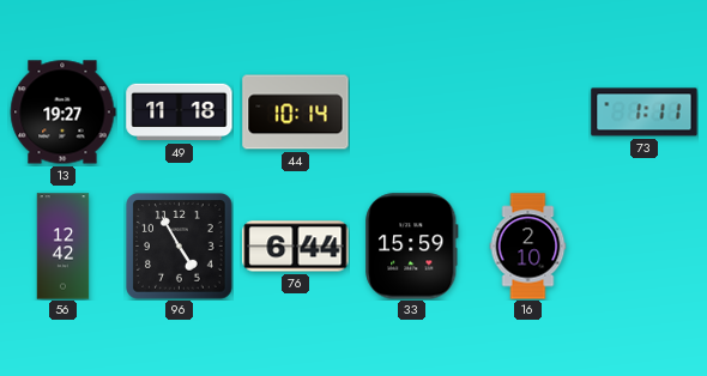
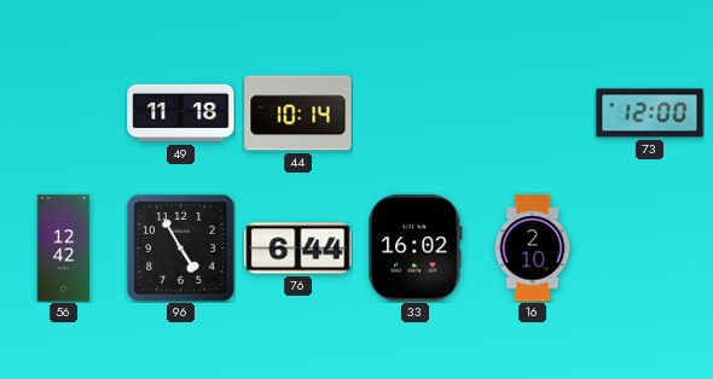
13: 19:27 -> none (62, 113)
73: 1:11 -> 12:00 (650, 113)
33: 15:59 -> 16:02 (416, 249)
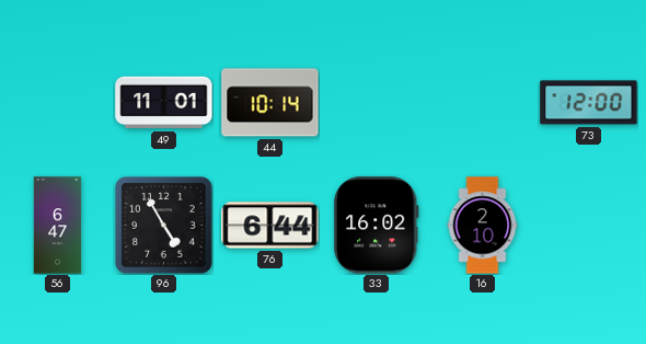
49: 11:18 -> 11:01 (164, 103)
56: 12:42 -> 6:47 (58, 226)
